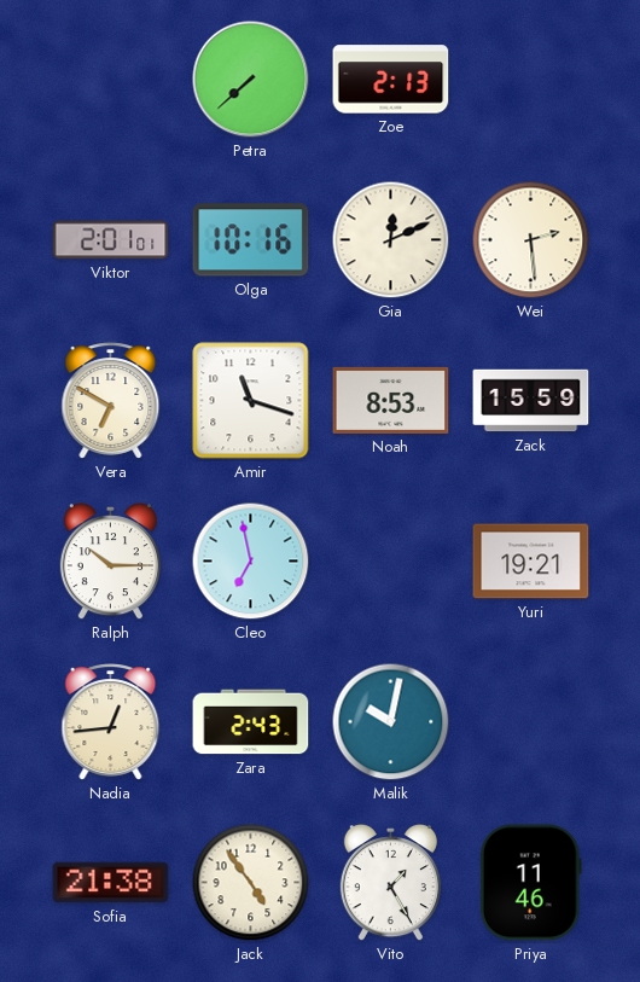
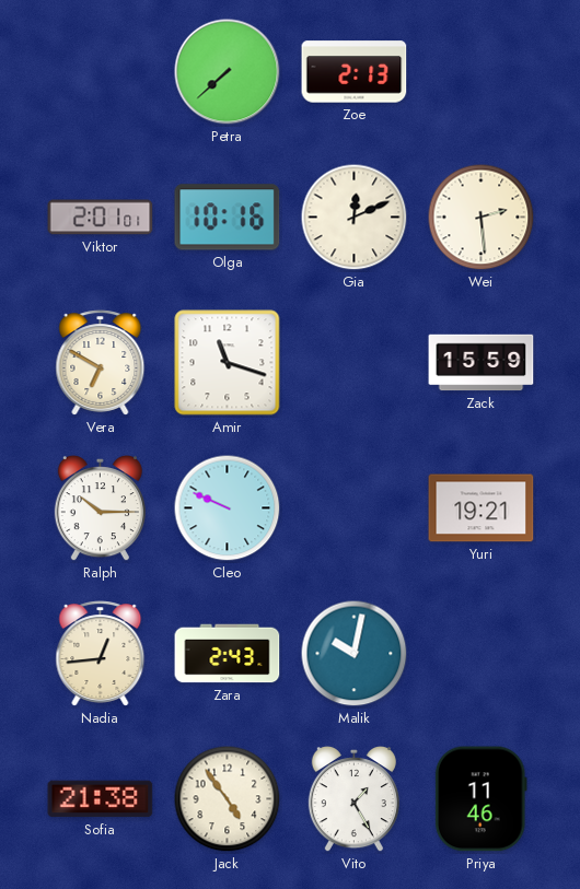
Noah: 8:53 -> none (391, 400)
Cleo: 6:58 -> 9:49 (228, 508)
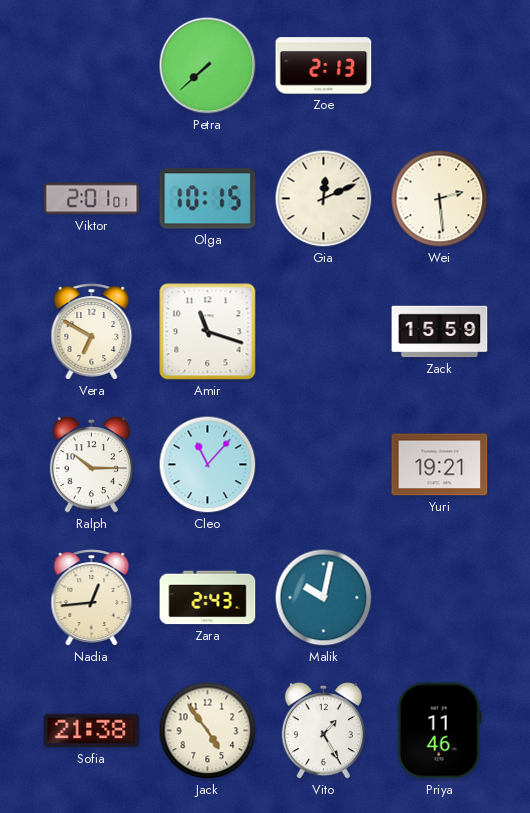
Olga: 10:16 -> 10:15 (208, 199)
Cleo: 9:49 -> 11:07 (208, 465)
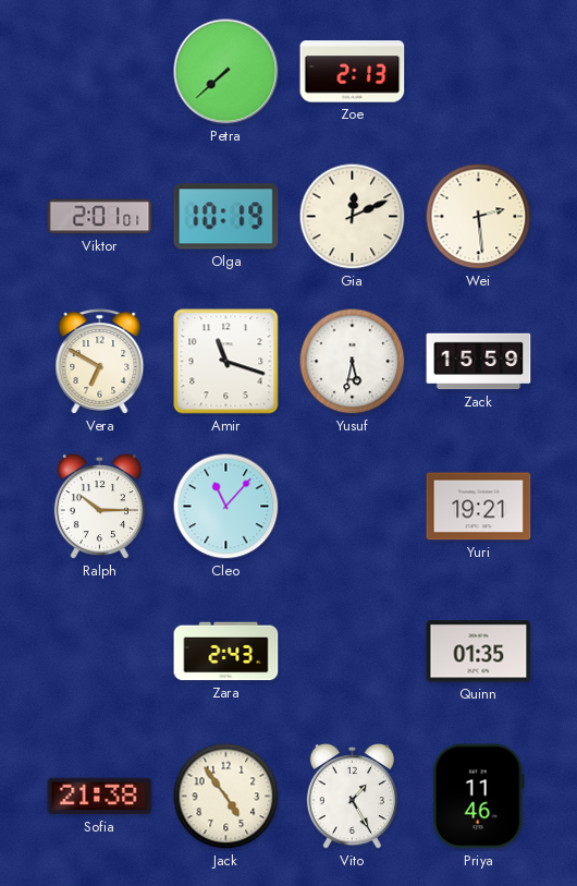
Olga: 10:15 -> 10:19 (226, 217)
Yusuf: none -> 5:32 (353, 362)
Nadia: 12:44 -> none (92, 598)
Malik: 10:02 -> none (324, 598)
Quinn: none -> 01:35 (479, 652)
